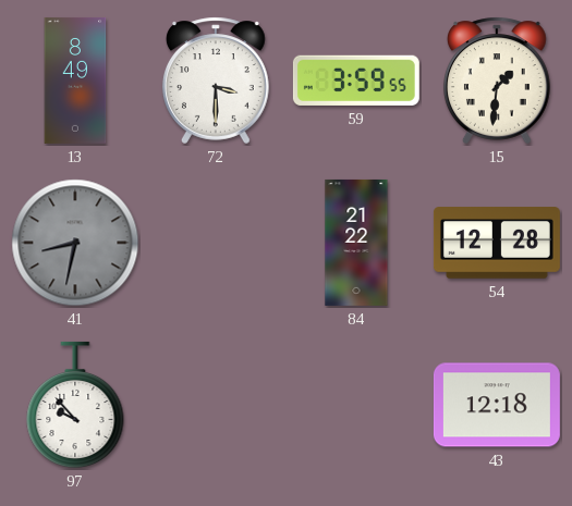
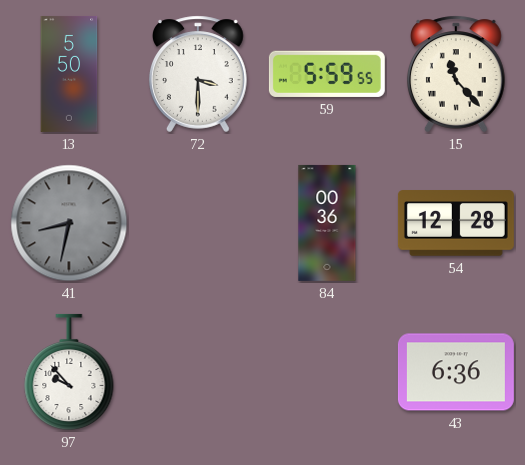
13: 8:49 -> 5:50 (69, 74)
59: 3:59 -> 5:59 (327, 74)
15: 1:31 -> 11:23 (456, 74)
84: 21:22 -> 00:36 (327, 223)
43: 12:18 -> 6:36 (456, 372)
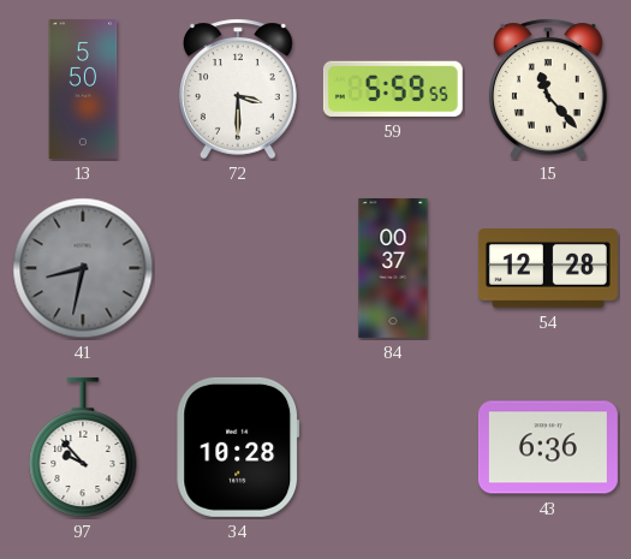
84: 00:36 -> 00:37 (393, 268)
34: none -> 10:28 (238, 447)
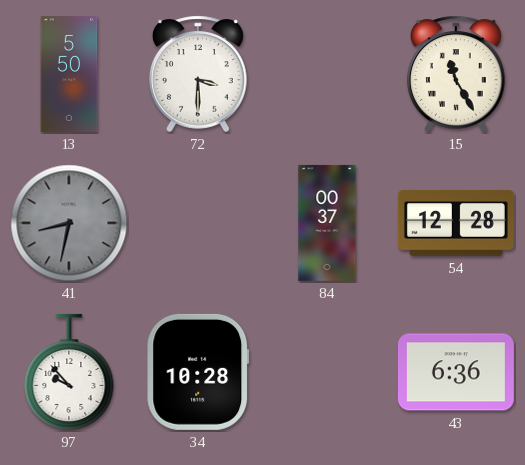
59: 5:59 -> none (393, 89)
15: 11:23 -> 11:25 (456, 74)
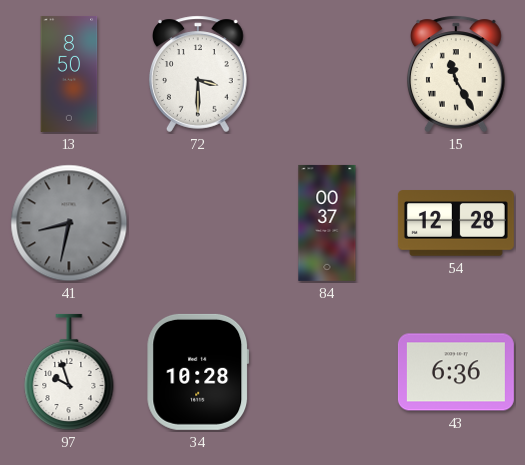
13: 5:50 -> 8:50 (69, 74)
97: 9:53 -> 9:57 (69, 372)
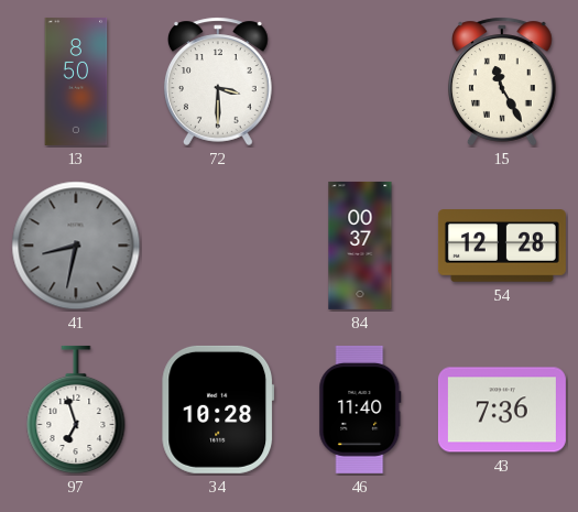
97: 9:57 -> 6:57 (76, 410)
46: none -> 11:40 (360, 410)
43: 6:36 -> 7:36 (502, 410)
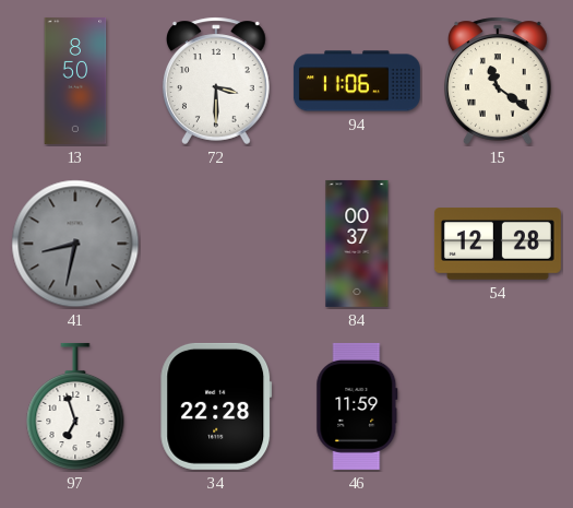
94: none -> 11:06 (357, 81)
15: 11:25 -> 11:21 (498, 81)
34: 10:28 -> 22:28 (216, 406)
46: 11:40 -> 11:59 (357, 406)
43: 7:36 -> none (502, 410)
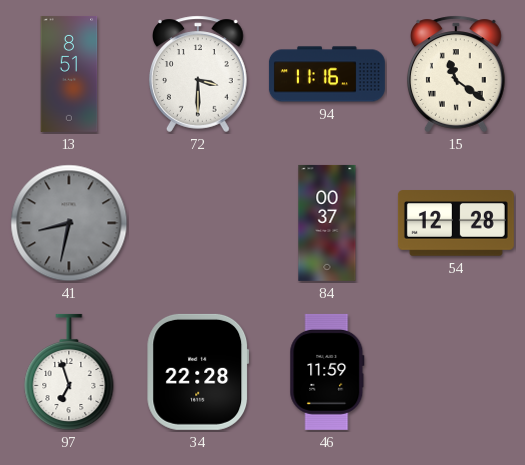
13: 8:50 -> 8:51 (69, 74)
94: 11:06 -> 11:16 (327, 74)
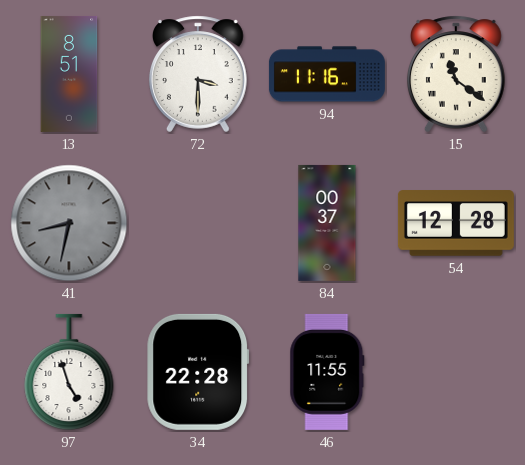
97: 6:57 -> 4:57 (69, 372)
46: 11:59 -> 11:55 (327, 372)
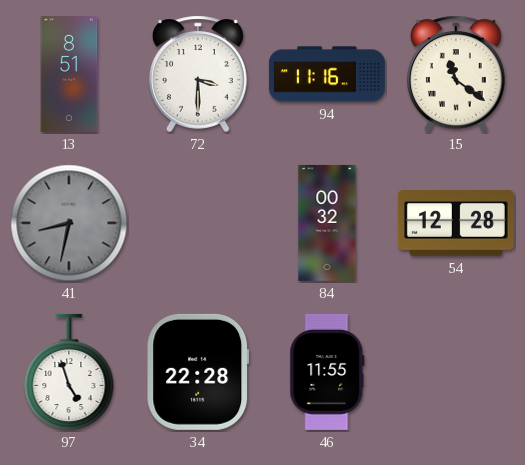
84: 00:37 -> 00:32 (327, 223)
